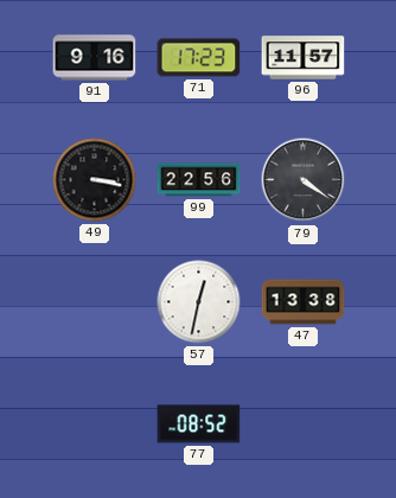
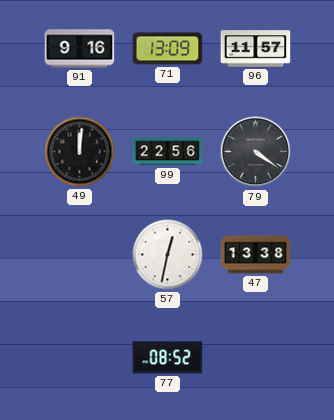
71: 17:23 -> 13:09 (168, 49)
49: 3:17 -> 12:01 (80, 152)
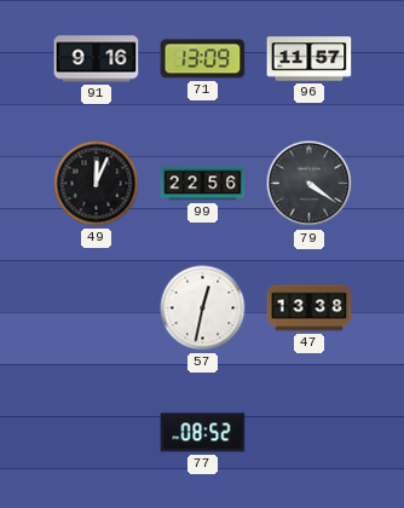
49: 12:01 -> 12:04 (97, 184)
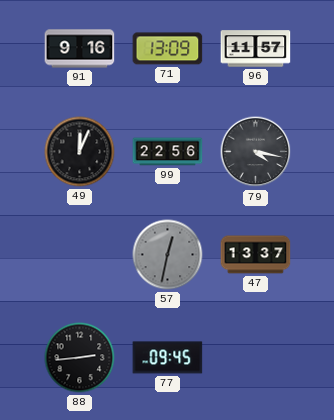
79: 4:21 -> 4:17 (256, 152)
57 dial: white -> grey (168, 255)
47: 13:38 -> 13:37 (256, 255)
88: none -> 2:44 (80, 358)
77: 08:52 -> 09:45 (168, 358)
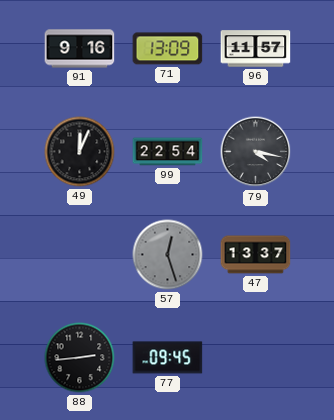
99: 22:56 -> 22:54 (168, 152)
57: 12:32 -> 12:27 (168, 255)
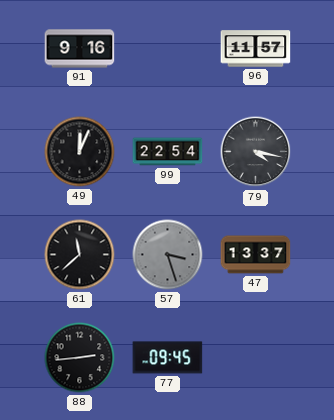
71: 13:09 -> none (168, 49)
61: none -> 11:38 (80, 255)
57: 12:27 -> 3:27 (168, 255)
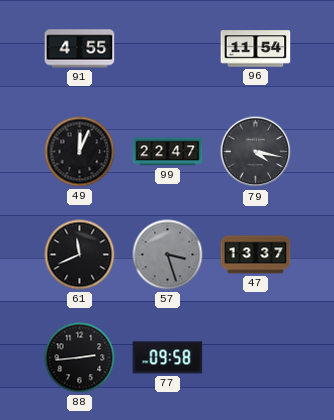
91: 9:16 -> 4:55 (80, 49)
96: 11:57 -> 11:54 (256, 49)
99: 22:54 -> 22:47 (168, 152)
61: 11:38 -> 11:41 (80, 255)
77: 09:45 -> 09:58 (168, 358)
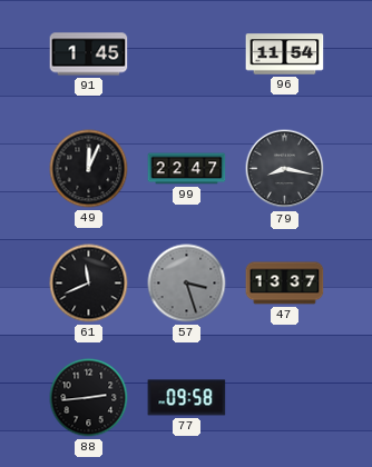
91: 4:55 -> 1:45 (89, 54)
79: 4:17 -> 8:17 (285, 169)
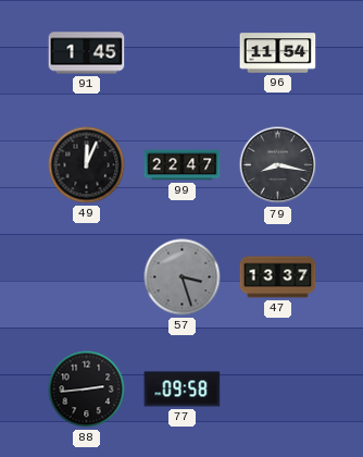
61: 11:41 -> none (89, 284)
